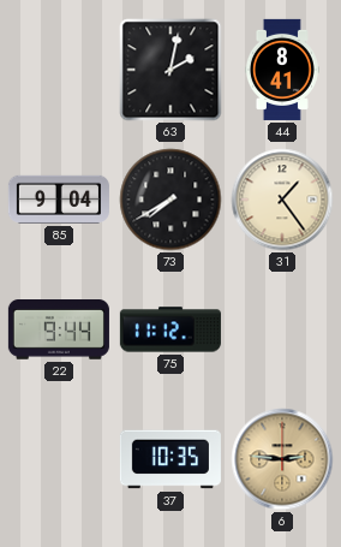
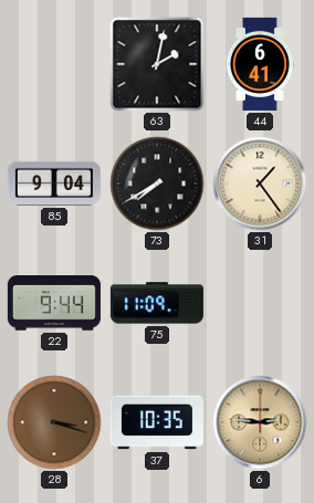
44: 8:41 -> 6:41 (260, 64)
75: 11:12 -> 11:09 (157, 303)
28: none -> 3:18 (54, 422)
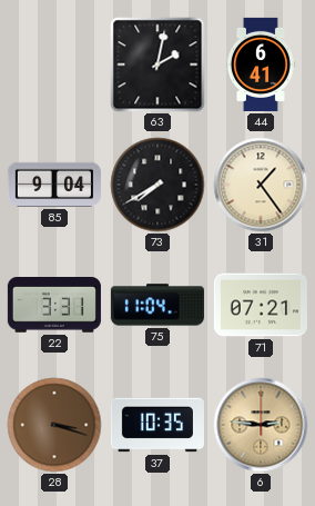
22: 9:44 -> 3:31 (54, 305)
75: 11:09 -> 11:04 (157, 305)
71: none -> 07:21 (261, 305)
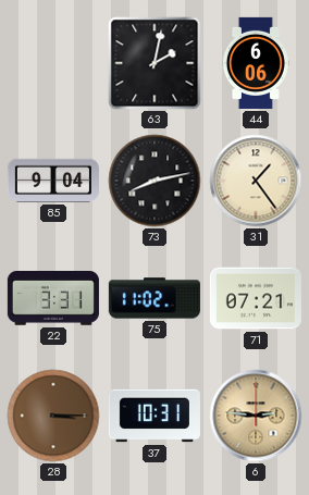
44: 6:41 -> 6:06 (256, 63)
73: 7:40 -> 8:13 (154, 181)
75: 11:04 -> 11:02 (154, 298)
28: 3:18 -> 3:15 (53, 416)
37: 10:35 -> 10:31 (154, 416)
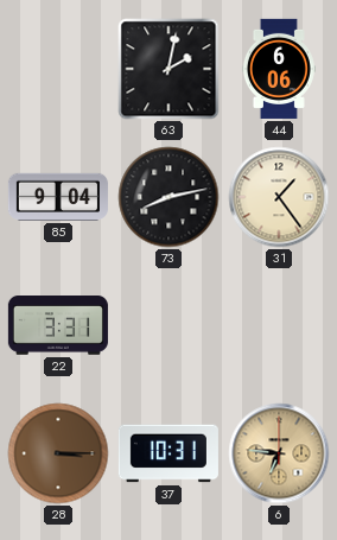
75: 11:02 -> none (154, 298)
71: 07:21 -> none (256, 298)
6: 2:46 -> 6:46 (279, 453)
